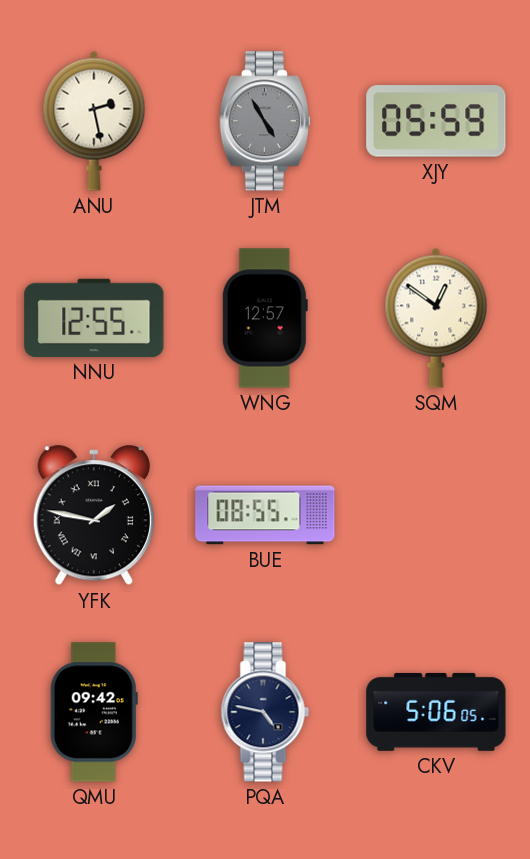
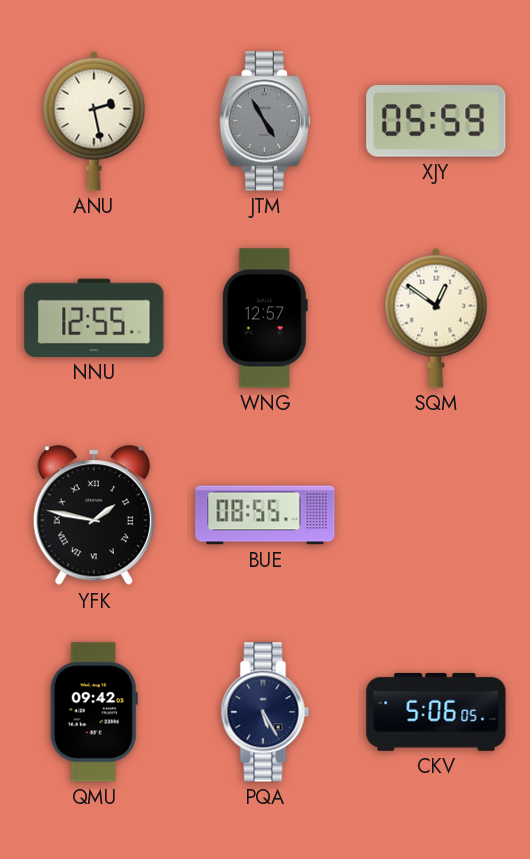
PQA: 4:47 -> 5:25 (265, 712)
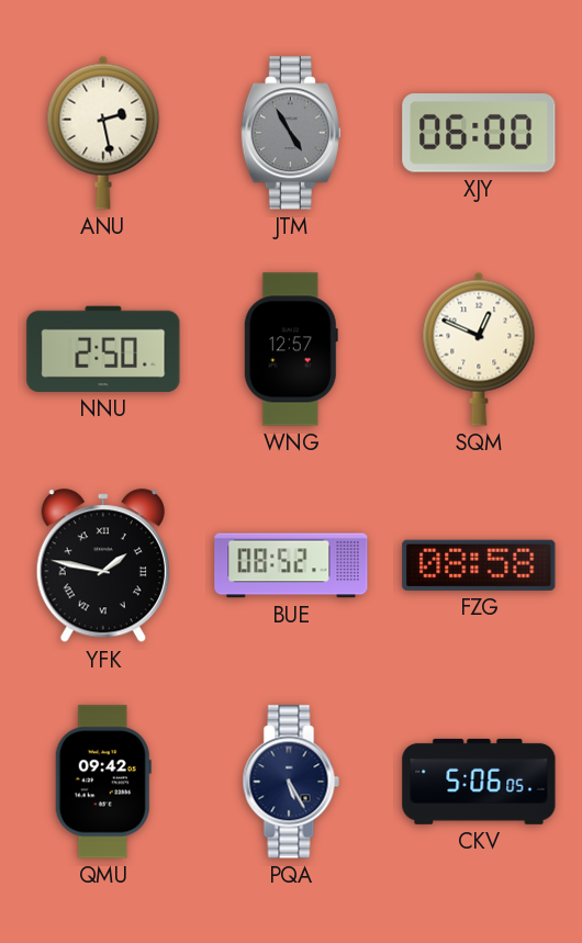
XJY: 05:59 -> 06:00 (479, 133)
NNU: 12:55 -> 2:50 (103, 349)
SQM: 12:51 -> 12:49 (479, 349)
BUE: 08:55 -> 08:52 (291, 565)
FZG: none -> 08:58 (479, 565)
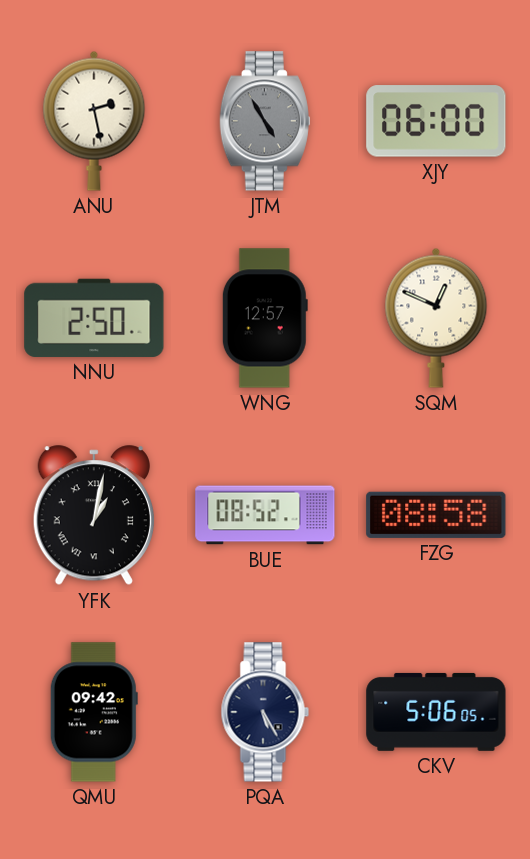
YFK: 1:47 -> 1:02 (94, 516)
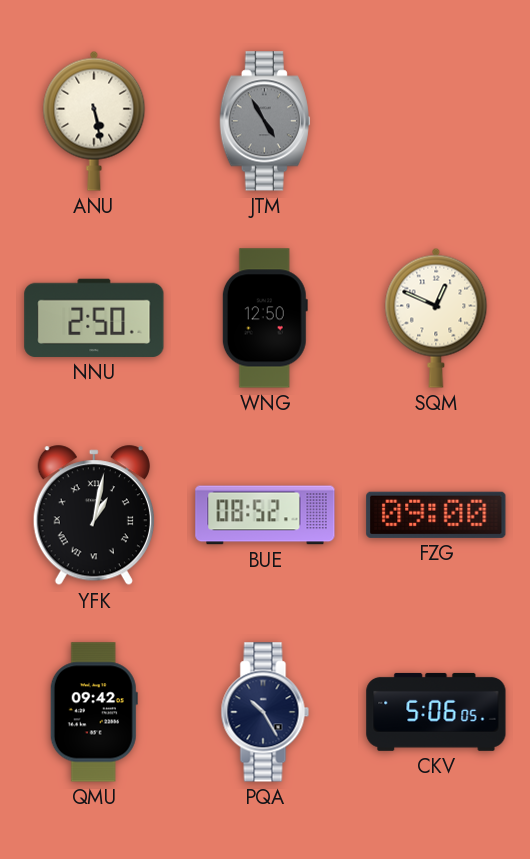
ANU: 2:28 -> 5:28 (94, 121)
XJY: 06:00 -> none (436, 121)
WNG: 12:57 -> 12:50 (265, 318)
FZG: 08:58 -> 09:00 (436, 515)
PQA: 5:25 -> 10:25 (265, 712)
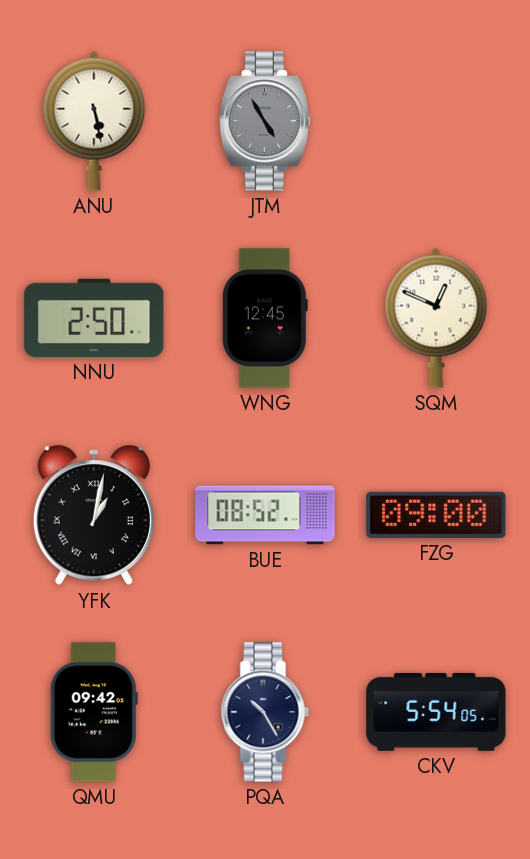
WNG: 12:50 -> 12:45 (265, 318)
CKV: 5:06 -> 5:54 (436, 712)
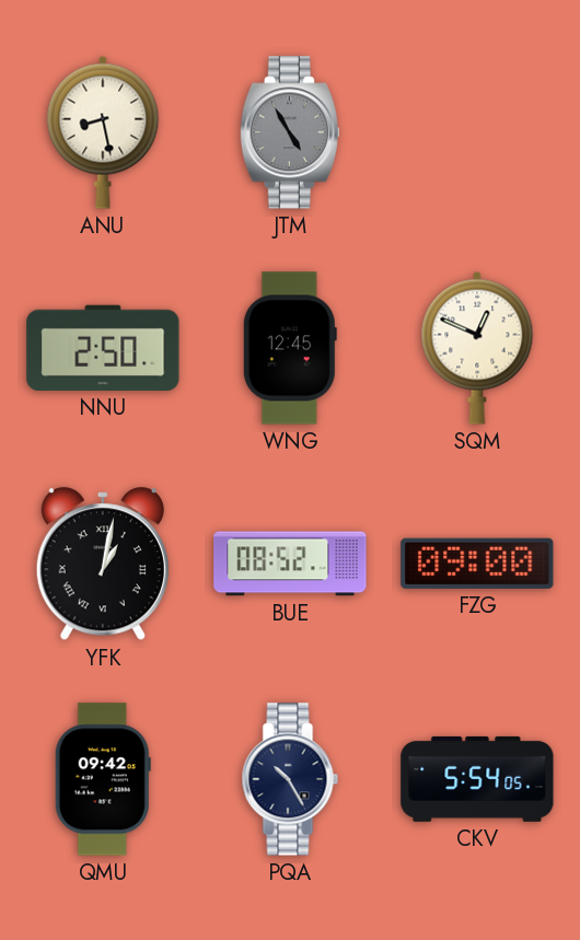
ANU: 5:28 -> 8:28 (103, 132)
